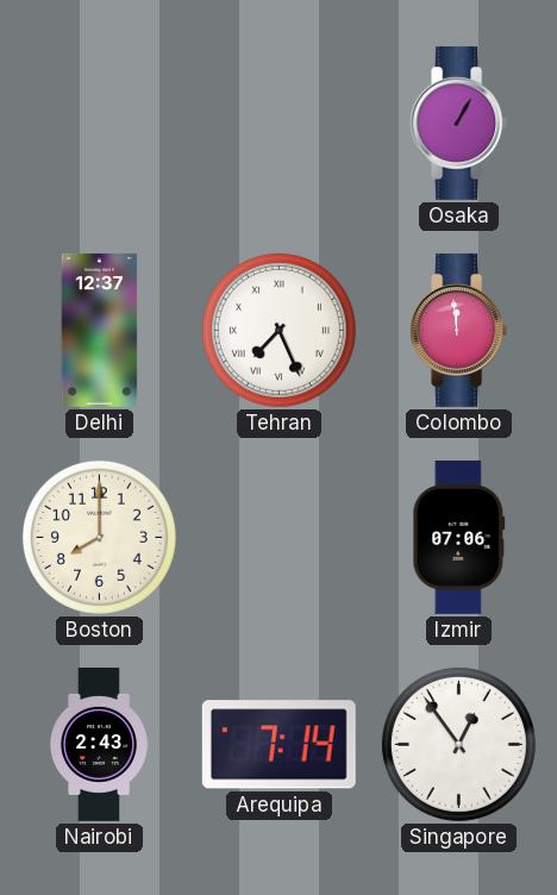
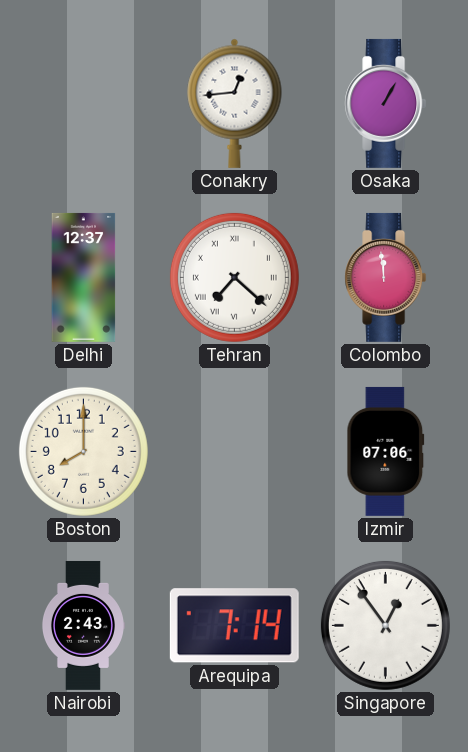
Conakry: none -> 12:44 (235, 103)
Tehran: 7:26 -> 7:22 (234, 277)
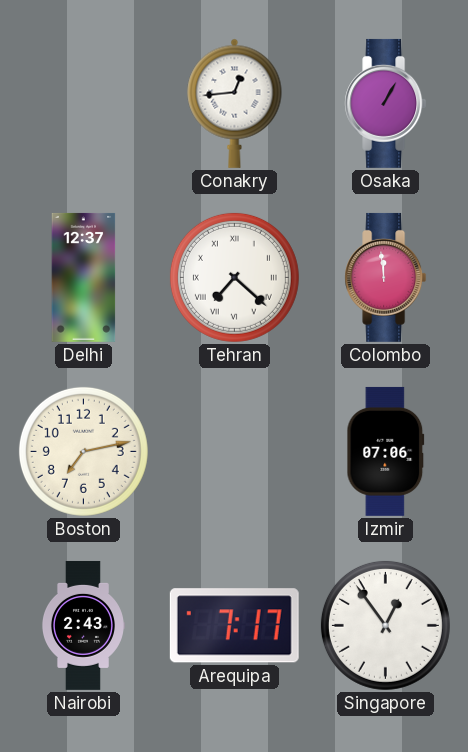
Boston: 8:00 -> 7:13 (83, 451)
Arequipa: 7:14 -> 7:17 (234, 626)
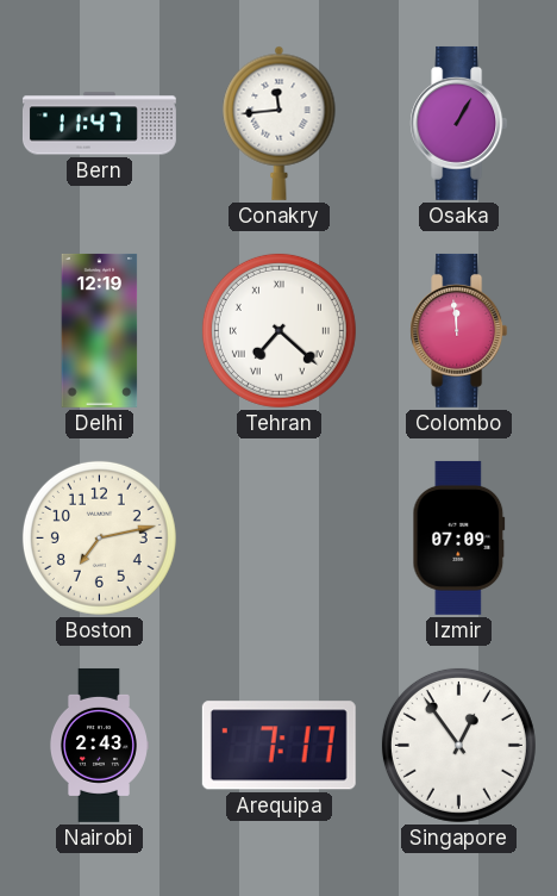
Bern: none -> 11:47 (99, 124)
Conakry: 12:44 -> 11:44 (280, 123)
Delhi: 12:37 -> 12:19 (100, 330)
Izmir: 07:06 -> 07:09 (459, 537)
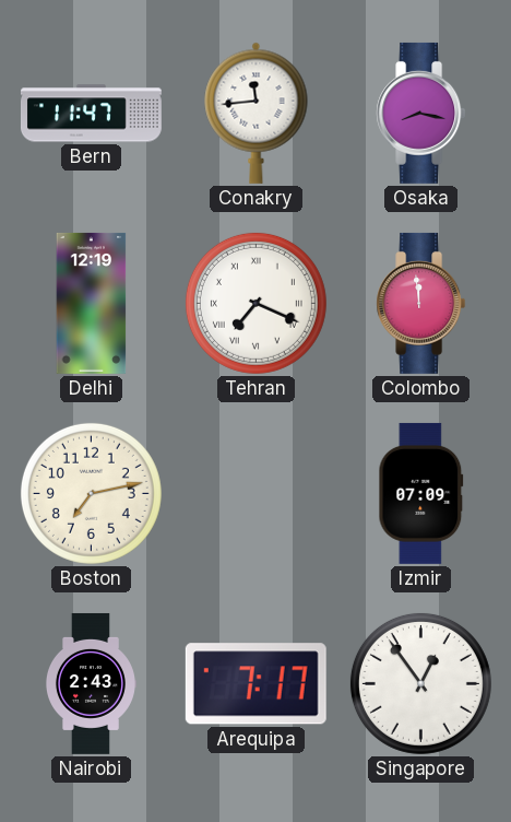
Osaka: 1:05 -> 8:17 (421, 113)
Tehran: 7:22 -> 7:19 (255, 303)
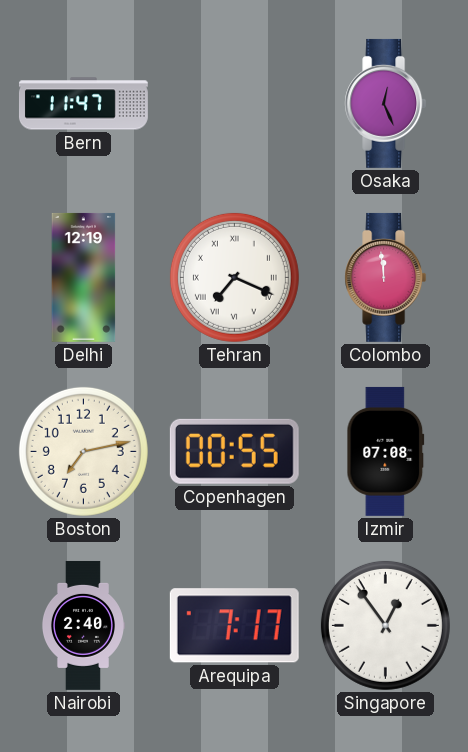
Conakry: 11:44 -> none (257, 113)
Osaka: 8:17 -> 12:26 (386, 103)
Copenhagen: none -> 00:55 (234, 451)
Izmir: 07:09 -> 07:08 (386, 451)
Nairobi: 2:43 -> 2:40 (83, 625)
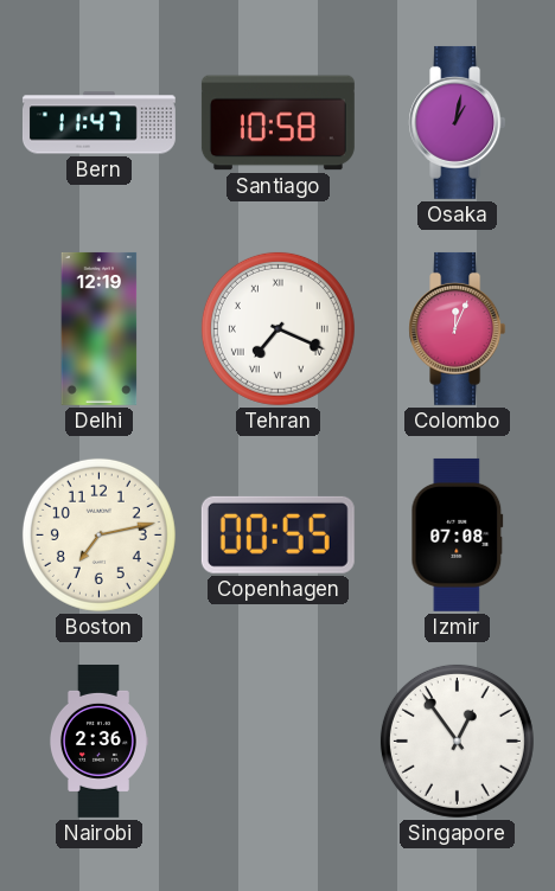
Santiago: none -> 10:58 (277, 123)
Osaka: 12:26 -> 1:02 (458, 122)
Colombo: 11:59 -> 12:04 (458, 328)
Nairobi: 2:40 -> 2:36 (98, 741)
Arequipa: 7:17 -> none (234, 626)
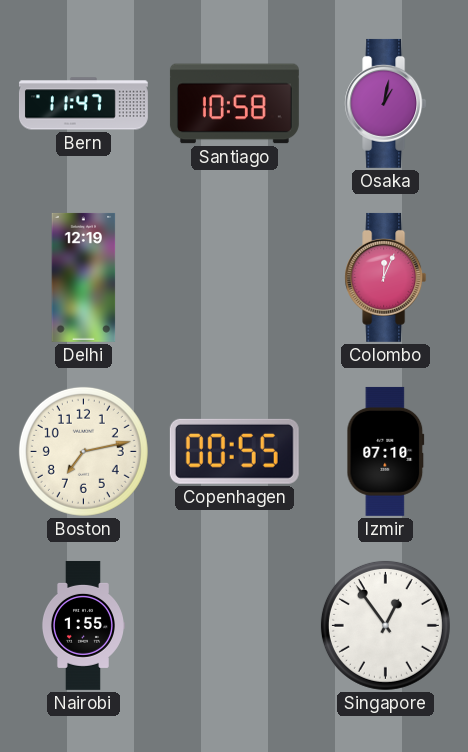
Tehran: 7:19 -> none (277, 328)
Izmir: 07:08 -> 07:10 (386, 451)
Nairobi: 2:36 -> 1:55 (83, 625)
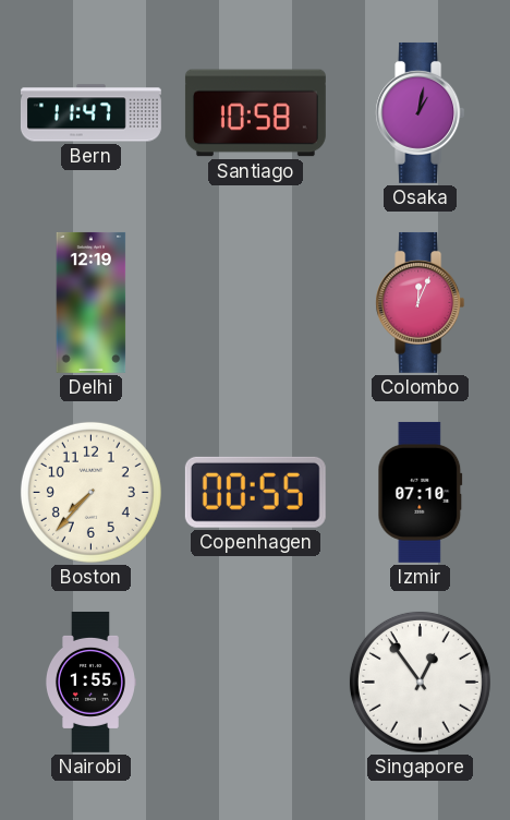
Boston: 7:13 -> 7:37 (90, 492)
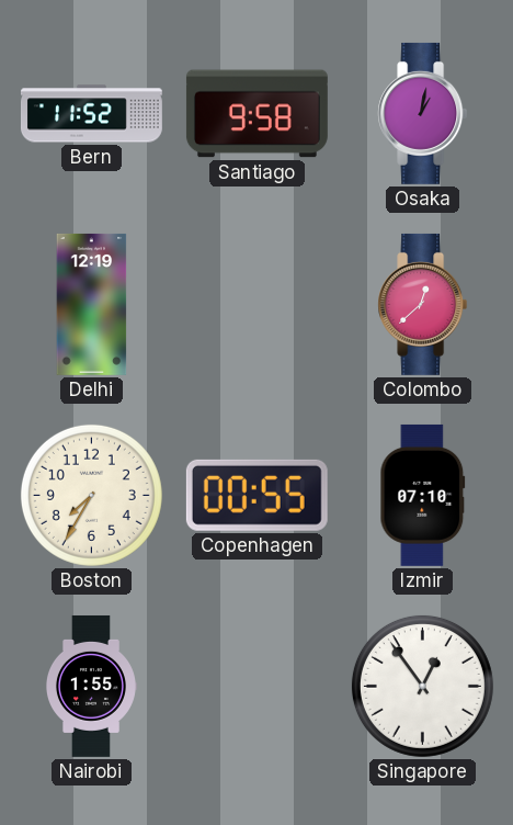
Bern: 11:47 -> 11:52 (91, 114)
Santiago: 10:58 -> 9:58 (256, 114)
Colombo: 12:04 -> 12:38 (423, 304)
Boston: 7:37 -> 7:35 (91, 495)
